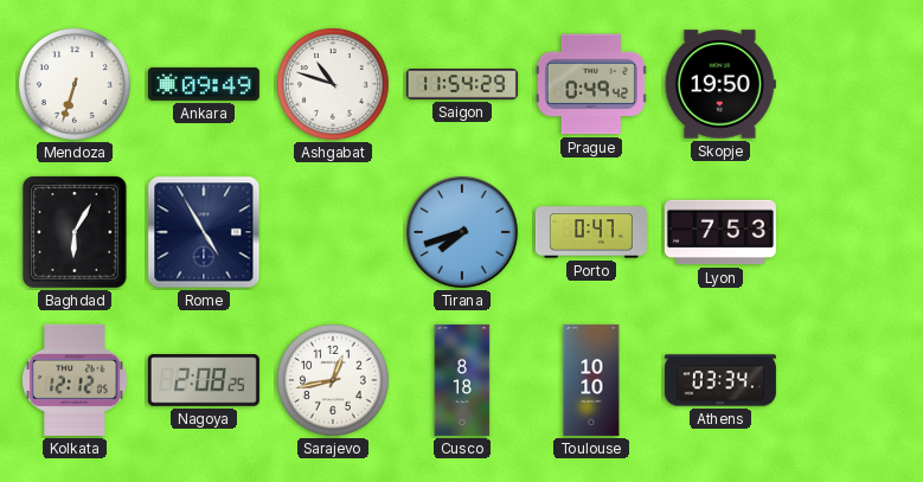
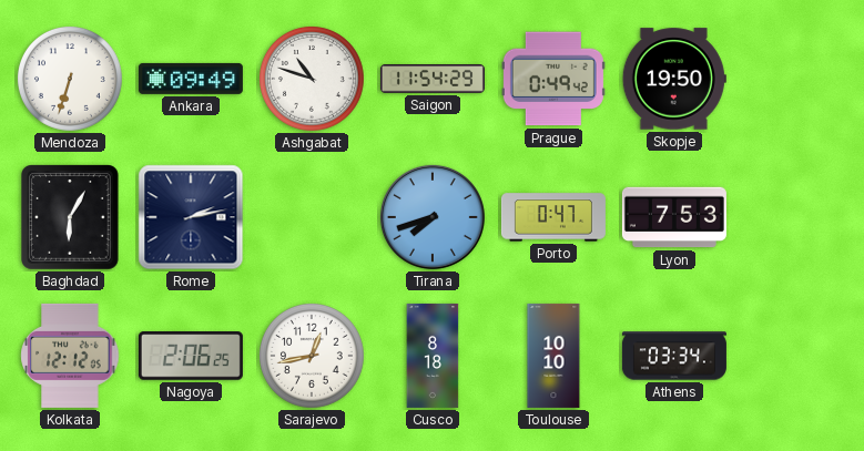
Rome: 4:55 -> 2:13 (191, 217)
Nagoya: 2:08 -> 2:06 (191, 356)
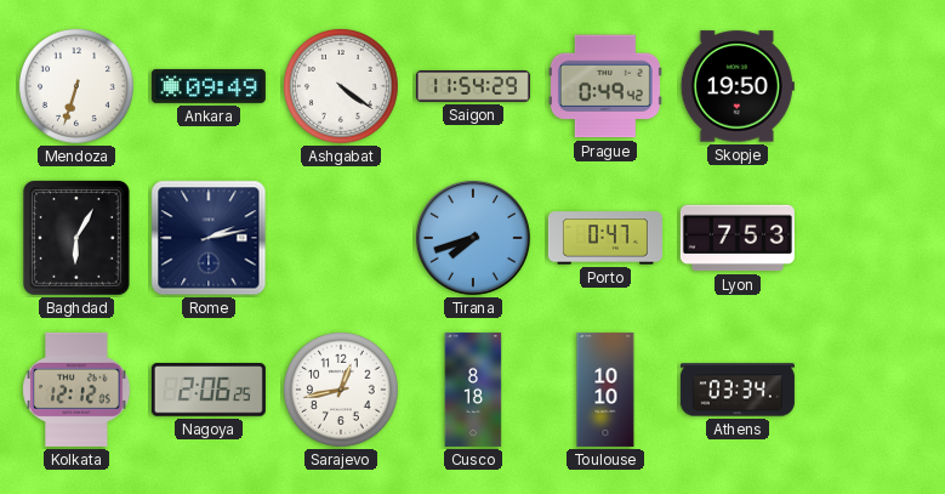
Ashgabat: 10:48 -> 4:21 (341, 86)
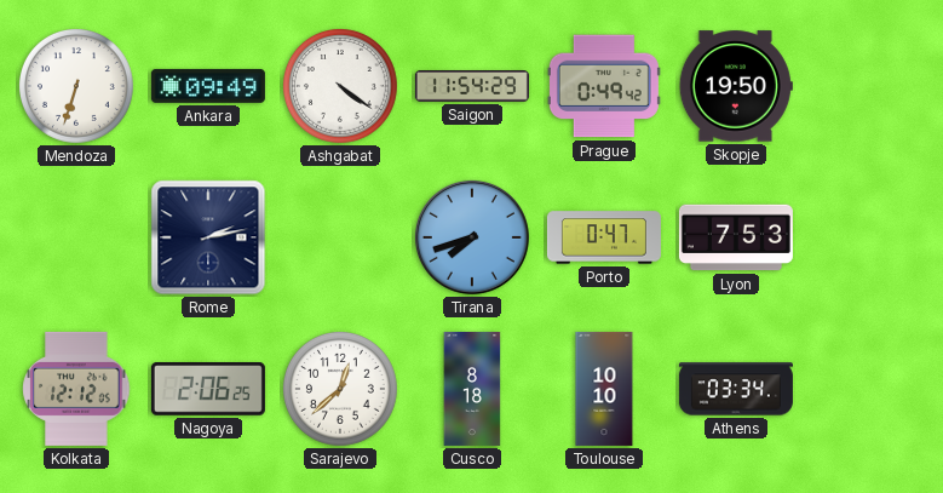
Baghdad: 6:05 -> none (78, 238)
Sarajevo: 12:43 -> 12:38 (340, 389)
